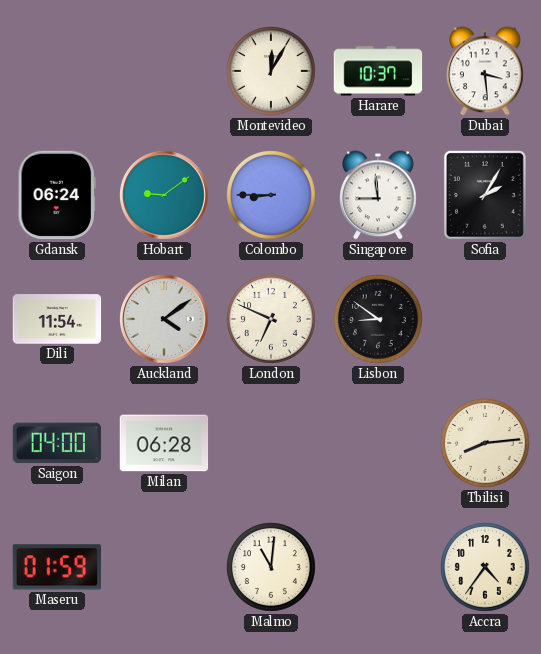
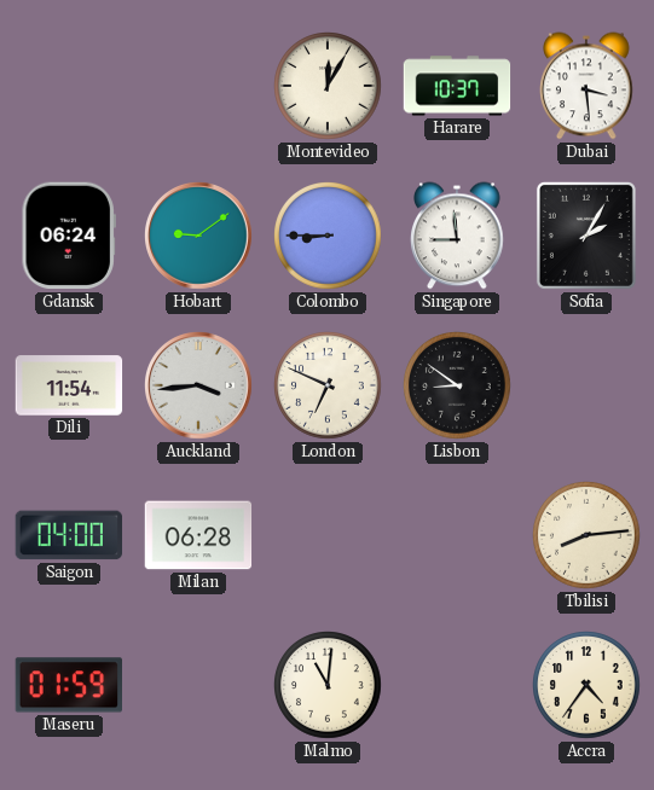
Auckland: 4:09 -> 3:44 (199, 387)
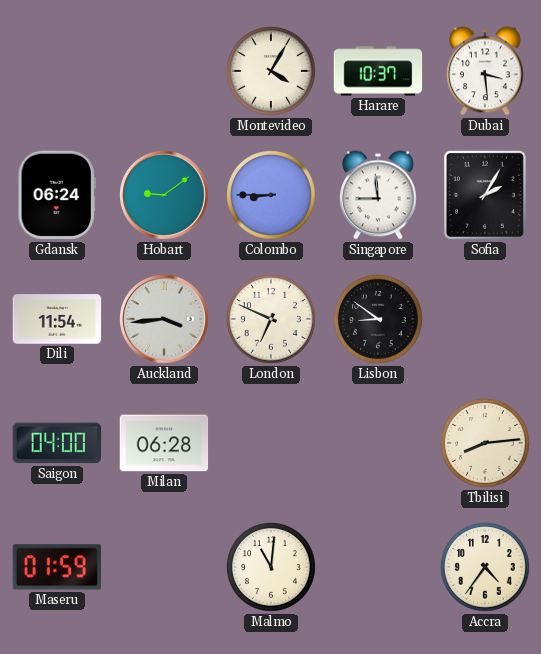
Montevideo: 12:05 -> 4:05 (272, 72)
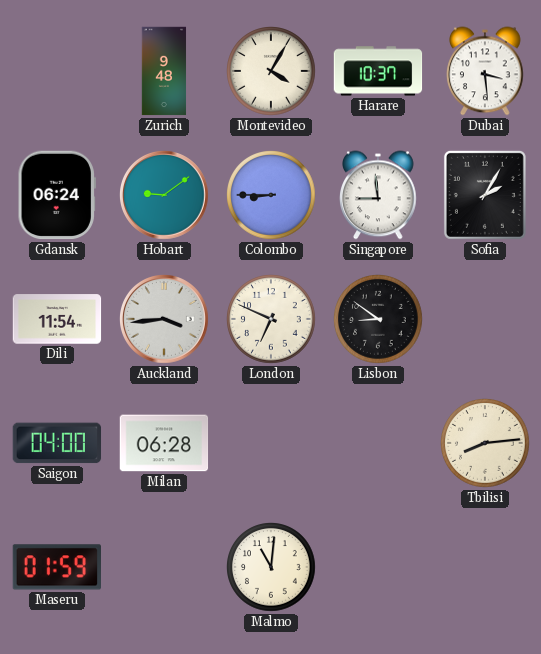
Zurich: none -> 9:48 (164, 71)
Accra: 4:36 -> none (486, 568)
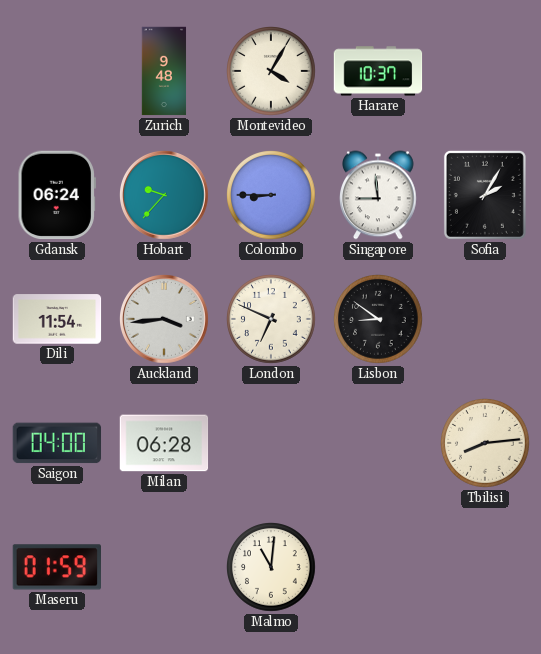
Dubai: 3:29 -> none (486, 71)
Hobart: 9:09 -> 9:37 (165, 196)
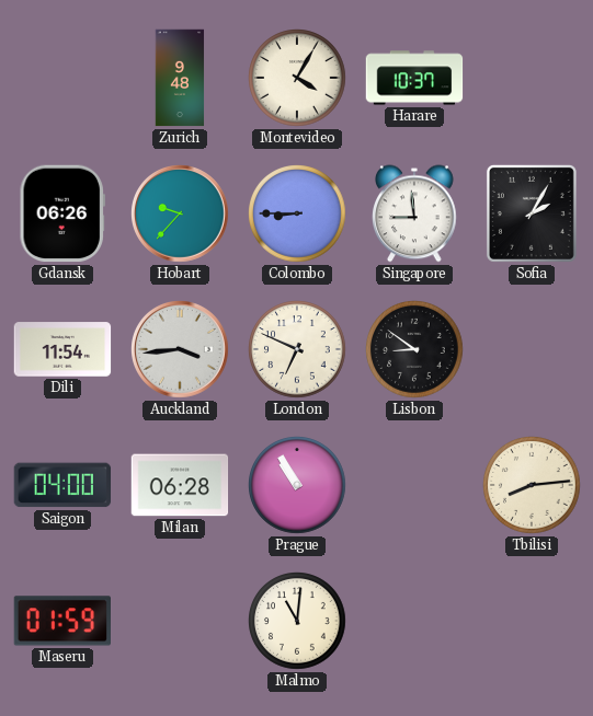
Gdansk: 06:24 -> 06:26 (62, 213)
Prague: none -> 10:55 (298, 486)
